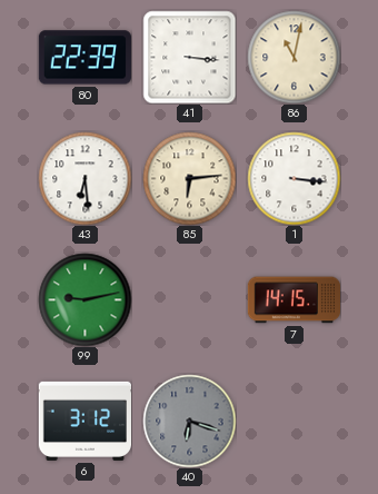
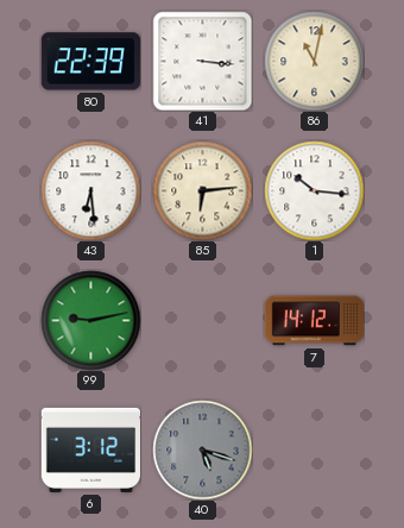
1: 3:16 -> 10:16 (314, 190)
7: 14:15 -> 14:12 (314, 321)
40: 6:18 -> 5:18 (202, 450)
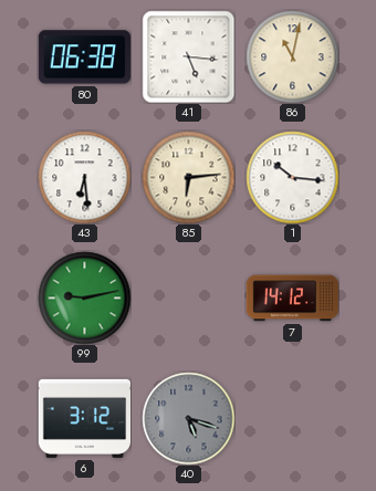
80: 22:39 -> 06:38 (84, 58)
41: 3:16 -> 5:16 (188, 56)
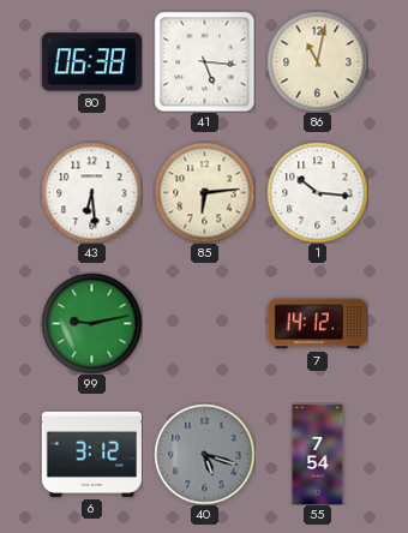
55: none -> 7:54 (318, 454)
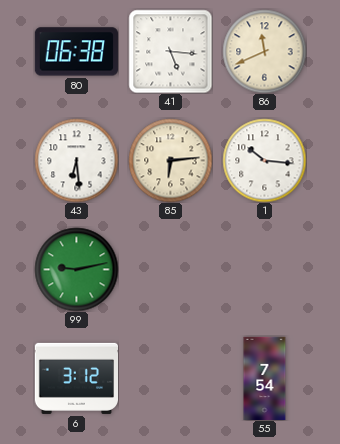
86: 11:02 -> 11:41 (264, 51)
7: 14:12 -> none (317, 324)
40: 5:18 -> none (204, 454)
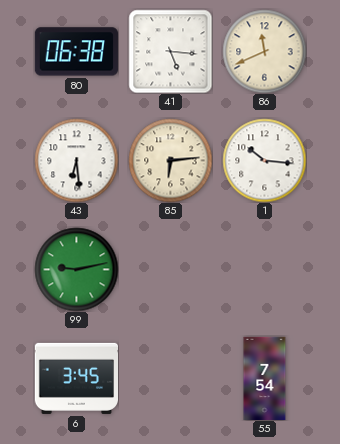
6: 3:12 -> 3:45 (76, 378)
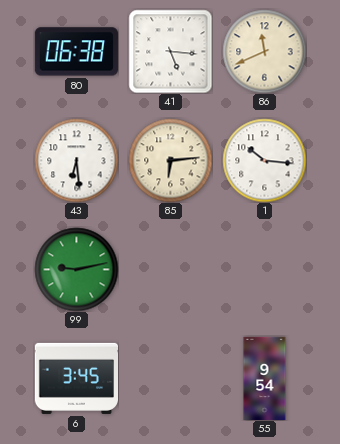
55: 7:54 -> 9:54 (265, 378)
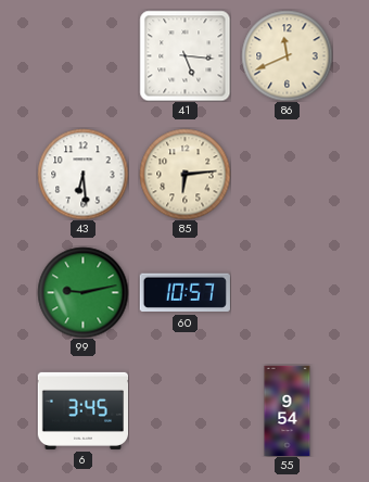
80: 06:38 -> none (76, 52)
1: 10:16 -> none (264, 160)
60: none -> 10:57 (184, 293)
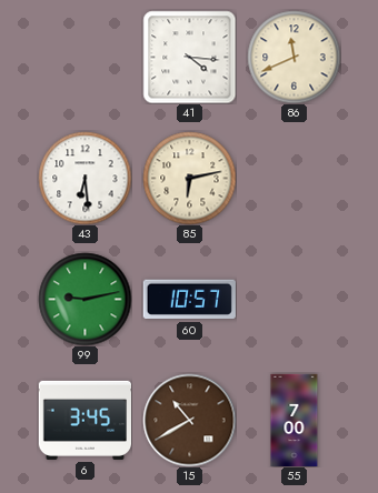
41: 5:16 -> 4:16 (189, 57)
85: 6:14 -> 6:13 (189, 178)
15: none -> 10:40 (189, 420)
55: 9:54 -> 7:00 (295, 420)
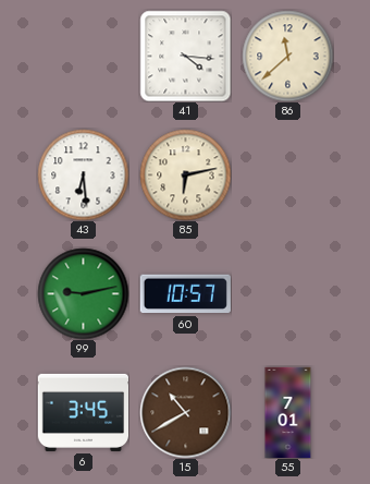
86: 11:41 -> 11:38 (287, 56)
55: 7:00 -> 7:01 (288, 412)
